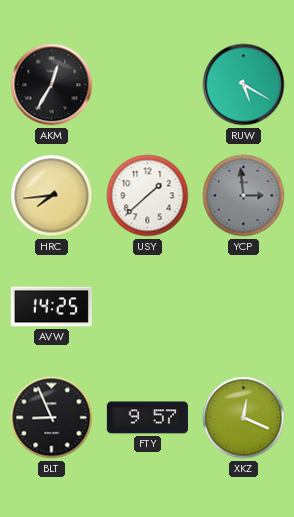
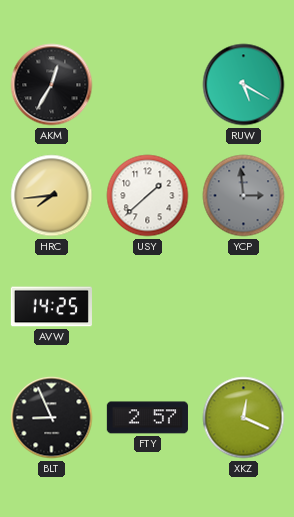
FTY: 9:57 -> 2:57 (147, 418)
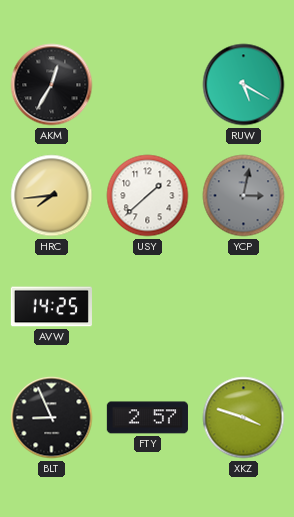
YCP: 2:59 -> 3:02 (244, 196)
XKZ: 12:19 -> 3:48 (244, 418)
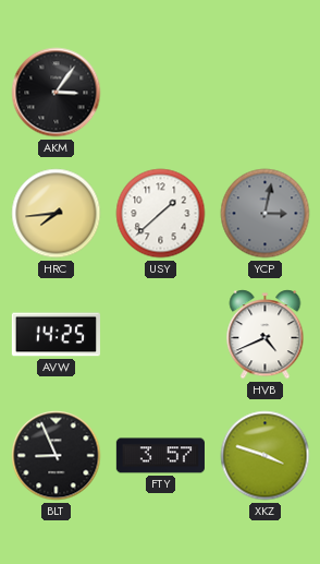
AKM: 12:35 -> 3:06 (57, 93)
RUW: 5:20 -> none (244, 85)
HVB: none -> 4:41 (266, 335)
FTY: 2:57 -> 3:57 (160, 456)
